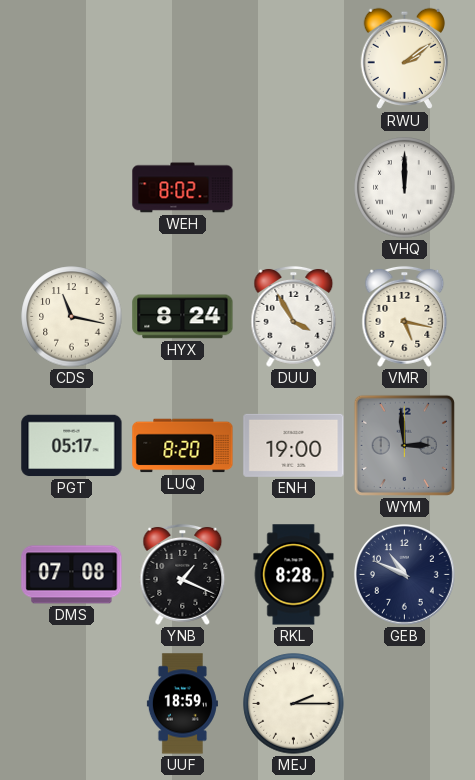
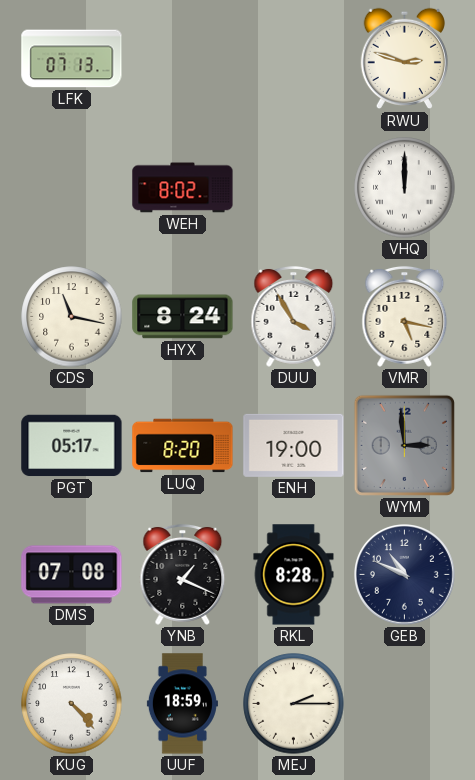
LFK: none -> 07:13 (72, 59)
RWU: 2:09 -> 2:48 (404, 59)
KUG: none -> 4:23 (72, 704)
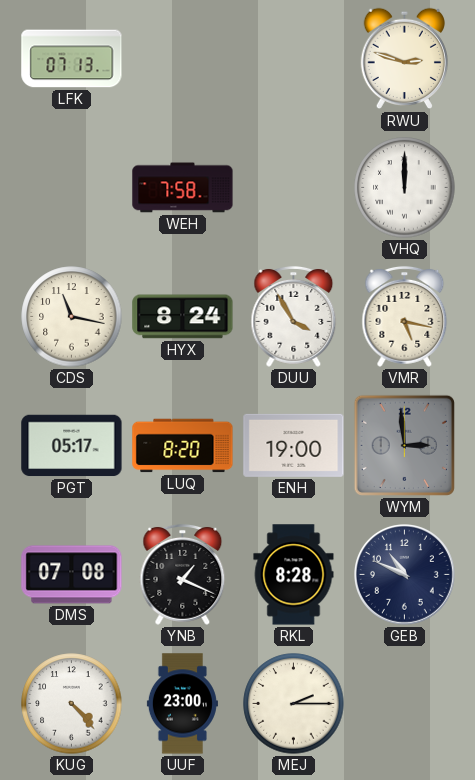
WEH: 8:02 -> 7:58 (183, 188)
UUF: 18:59 -> 23:00 (182, 704)
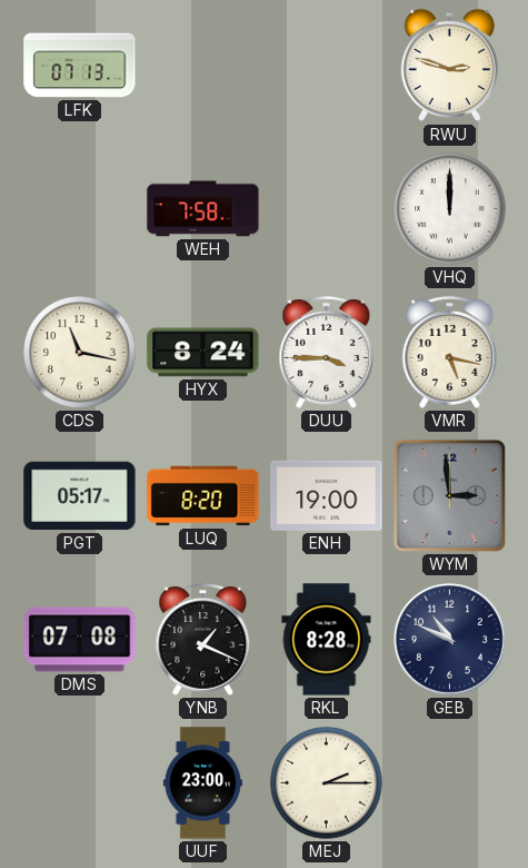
DUU: 3:55 -> 3:45 (327, 352)
KUG: 4:23 -> none (72, 704)
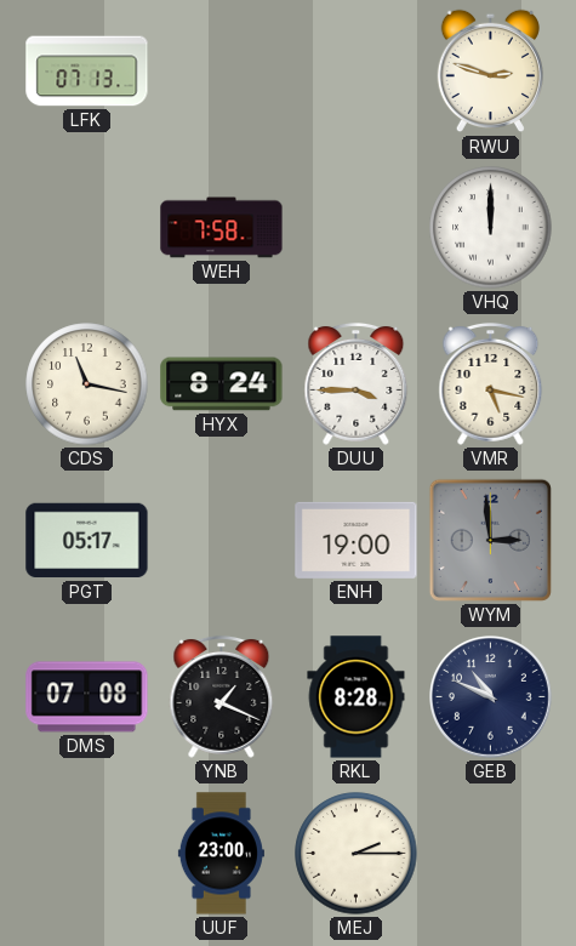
LUQ: 8:20 -> none (203, 496)
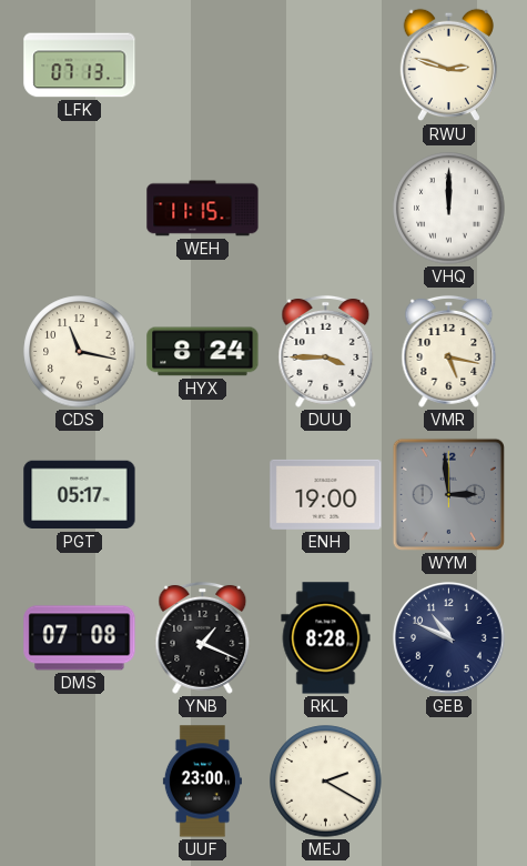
WEH: 7:58 -> 11:15 (203, 209)
MEJ: 2:15 -> 2:20 (326, 782)
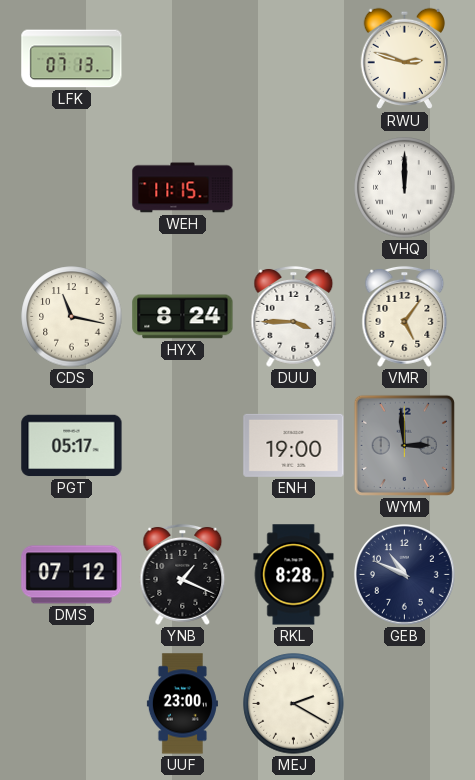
VMR: 5:17 -> 5:06 (405, 316)
DMS: 07:08 -> 07:12 (72, 575)
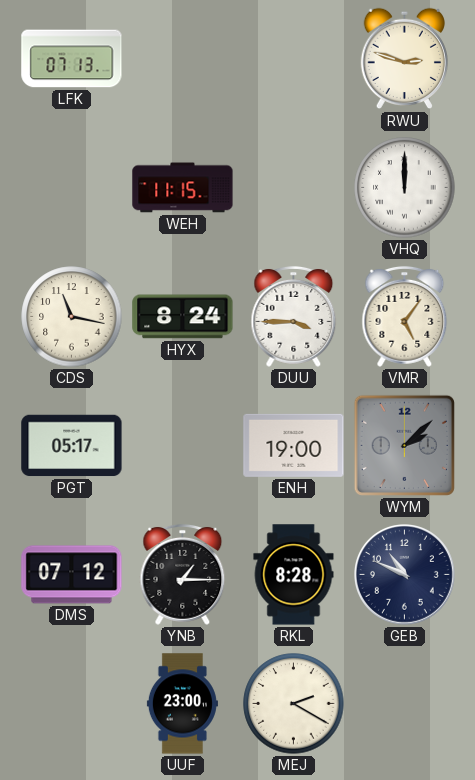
WYM: 2:59 -> 2:08 (404, 445)
YNB: 1:19 -> 1:15 (183, 574)
